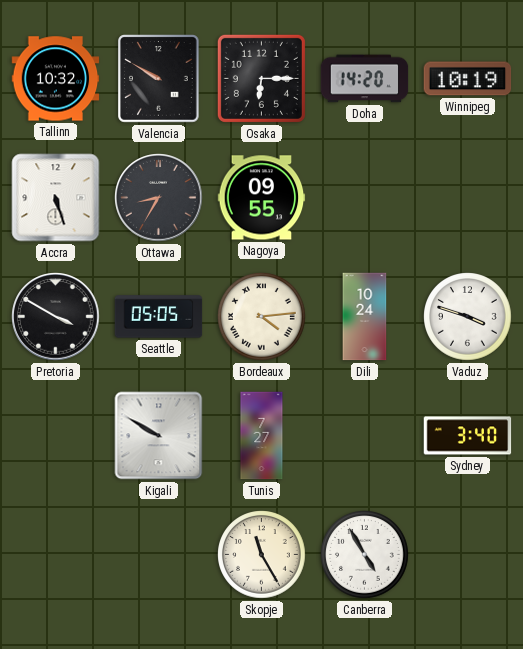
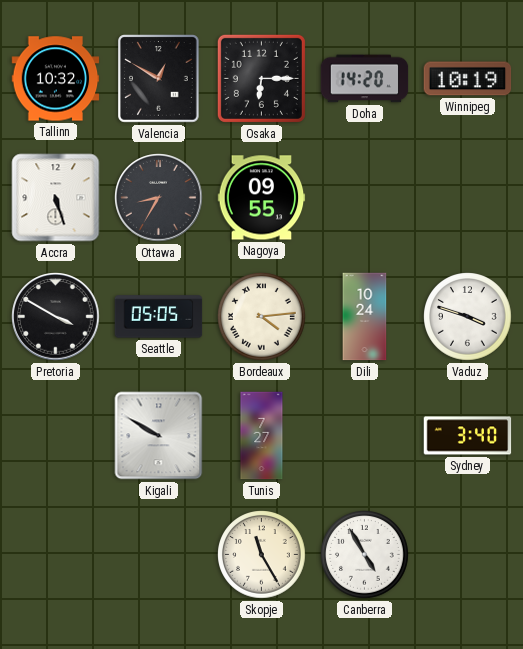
Valencia: 9:50 -> 12:50 (159, 79)
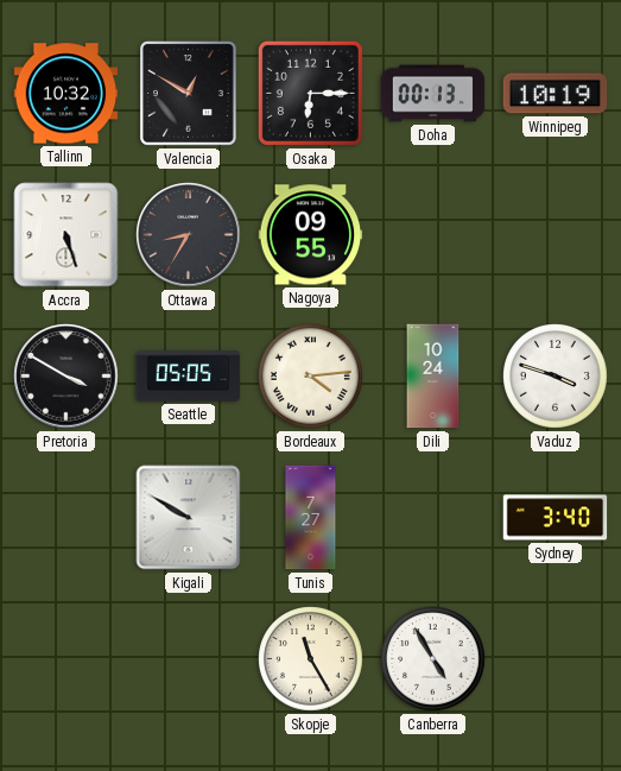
Doha: 14:20 -> 00:13 (433, 94)
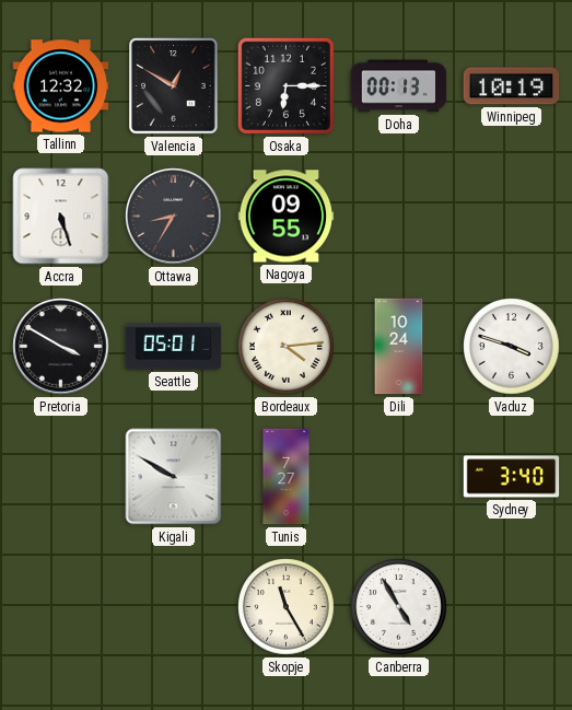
Tallinn: 10:32 -> 12:32 (61, 86)
Seattle: 05:05 -> 05:01 (174, 347)
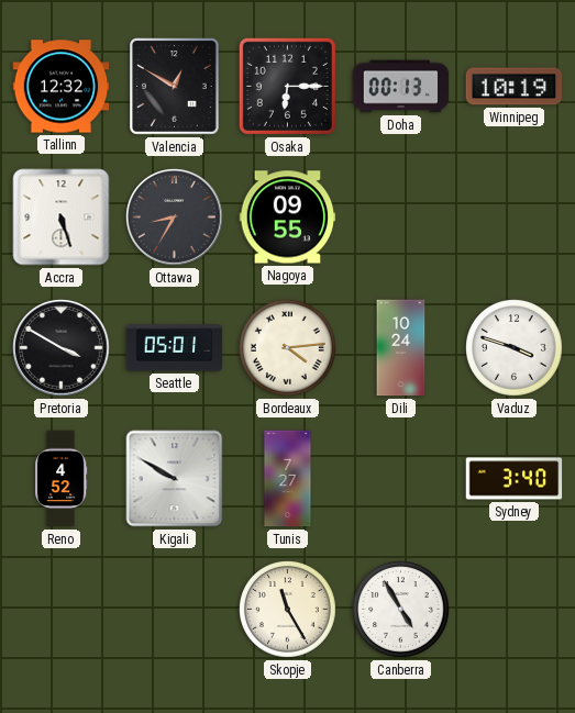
Reno: none -> 4:52 (60, 479)
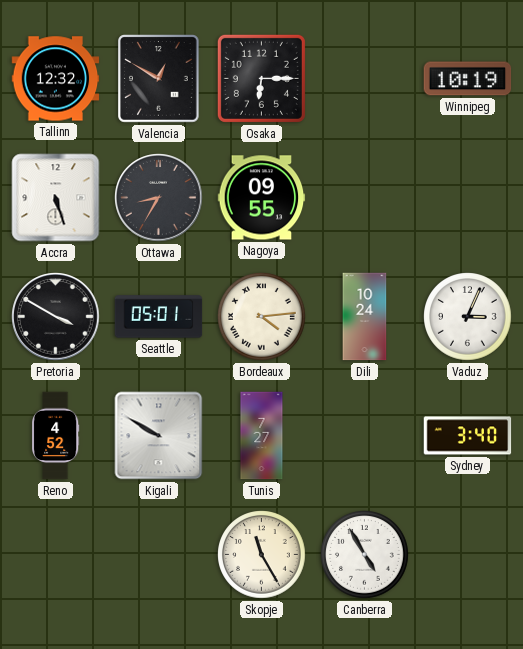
Doha: 00:13 -> none (401, 87)
Vaduz: 3:48 -> 3:04 (468, 317)
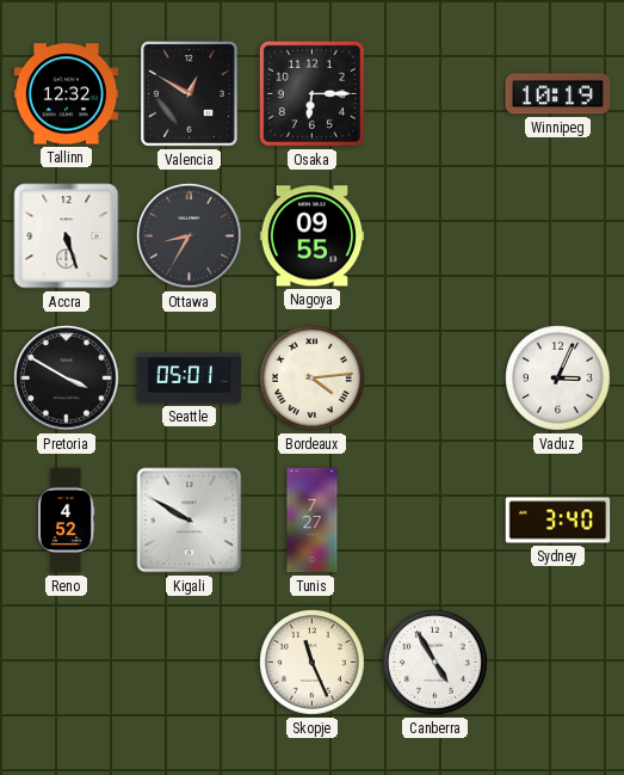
Dili: 10:24 -> none (365, 317)
Skopje: 11:25 -> 11:26 (313, 663)
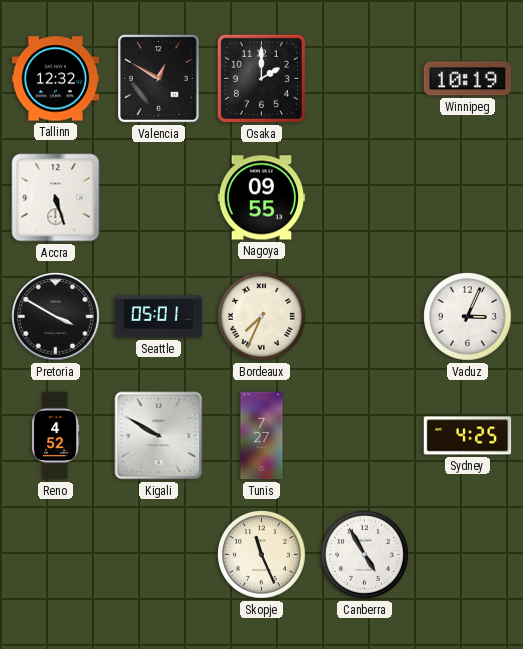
Osaka: 6:15 -> 2:00 (261, 78)
Ottawa: 8:35 -> none (190, 236)
Bordeaux: 4:14 -> 7:34 (262, 317)
Sydney: 3:40 -> 4:25 (468, 436)
